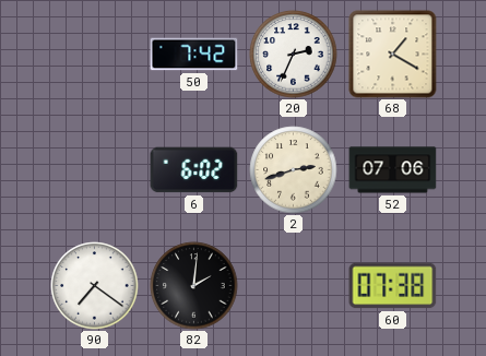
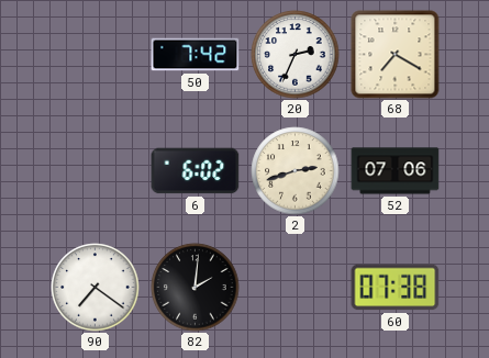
68: 1:20 -> 7:20 (396, 55)
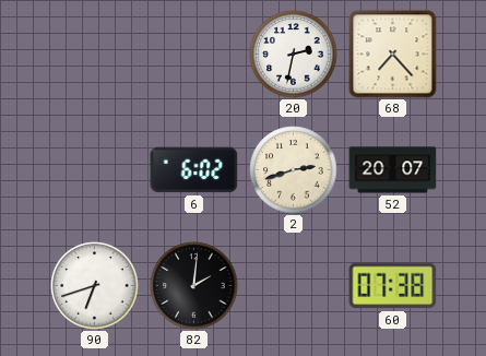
50: 7:42 -> none (196, 55)
20: 2:34 -> 2:32 (294, 55)
68: 7:20 -> 7:23 (393, 55)
52: 07:06 -> 20:07 (393, 170)
90: 7:21 -> 6:42 (95, 286)
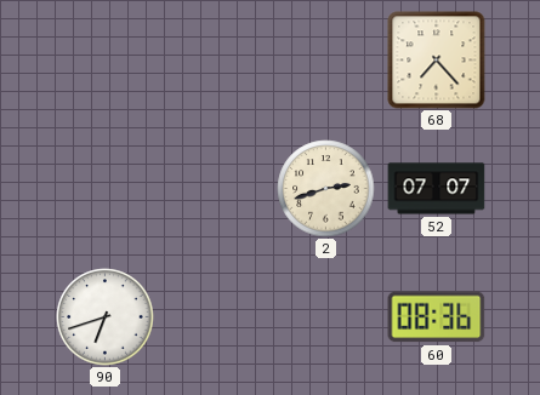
20: 2:32 -> none (294, 55)
6: 6:02 -> none (194, 170)
52: 20:07 -> 07:07 (437, 189)
82: 2:01 -> none (194, 286)
60: 07:38 -> 08:36 (437, 317)
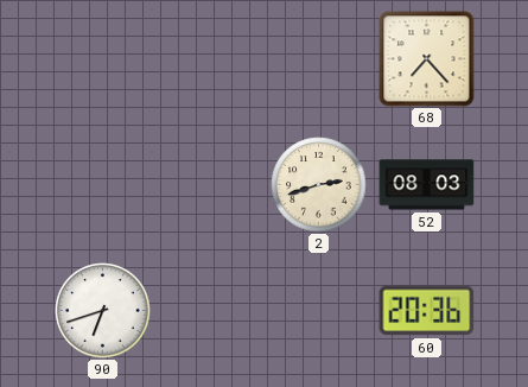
52: 07:07 -> 08:03 (427, 185)
60: 08:36 -> 20:36 (427, 311)
